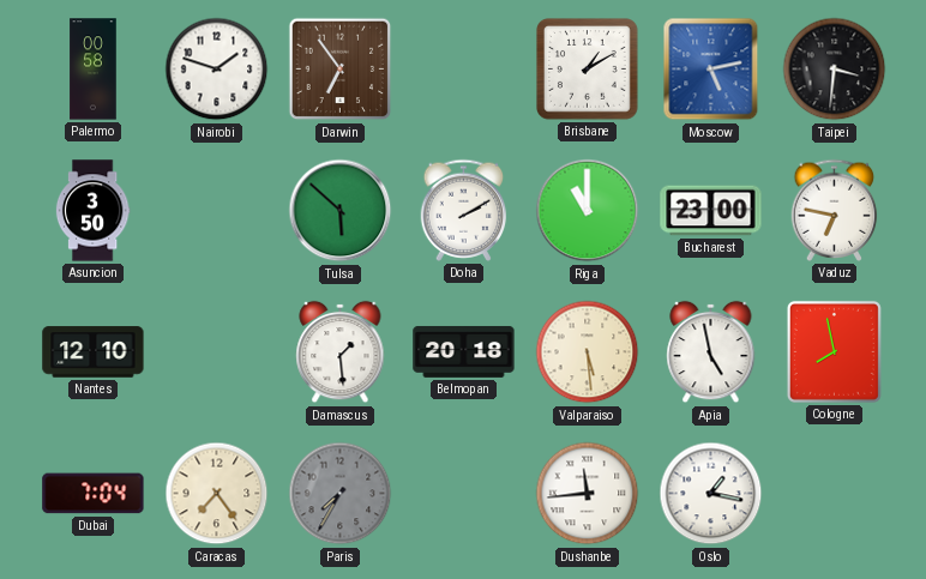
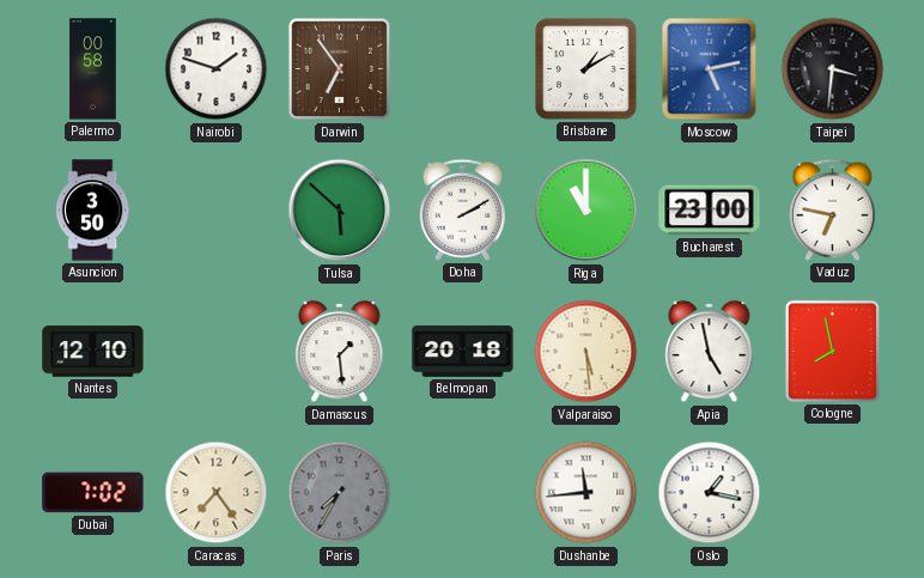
Dubai: 7:04 -> 7:02 (93, 493)
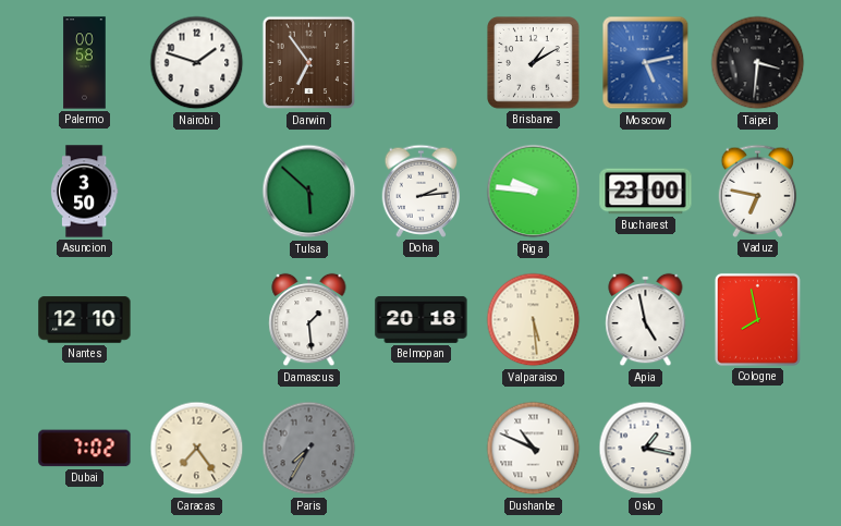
Doha: 2:10 -> 2:14 (422, 191)
Riga: 11:00 -> 9:46 (534, 192)
Dushanbe: 11:44 -> 10:49 (534, 449)
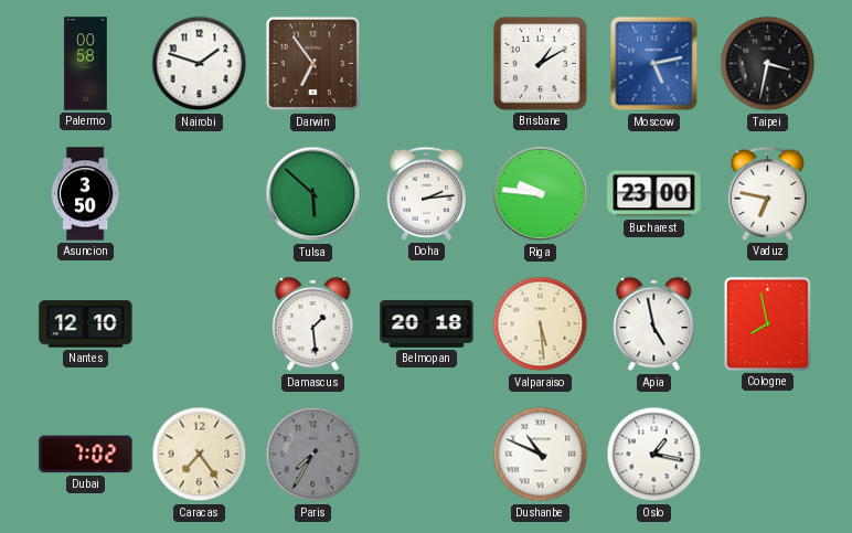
Taipei: 3:31 -> 3:32 (768, 64)
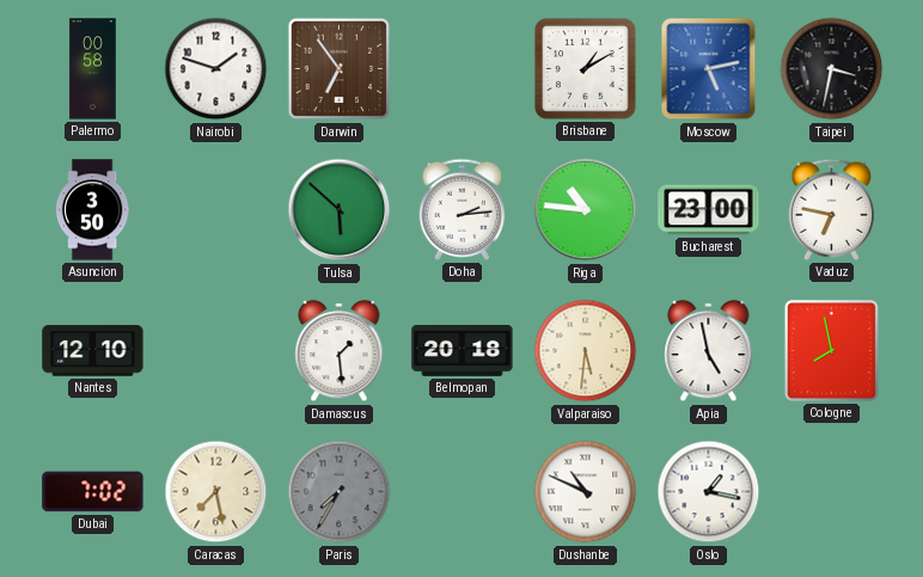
Riga: 9:46 -> 10:46 (586, 210)
Valparaiso: 5:29 -> 5:31 (586, 351)
Caracas: 7:24 -> 7:28 (216, 492)
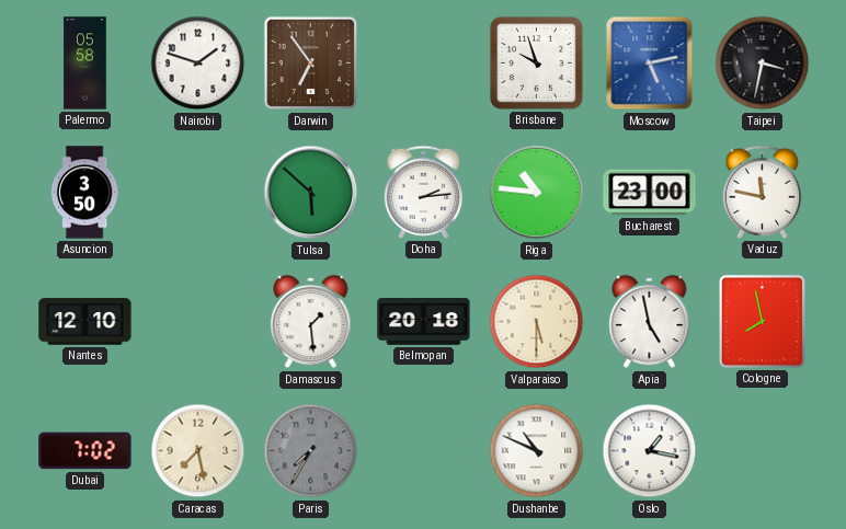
Palermo: 00:58 -> 05:58 (85, 64)
Brisbane: 1:10 -> 9:57 (537, 64)
Vaduz: 6:47 -> 11:47 (763, 192)
Valparaiso: 5:31 -> 5:30 (537, 322)
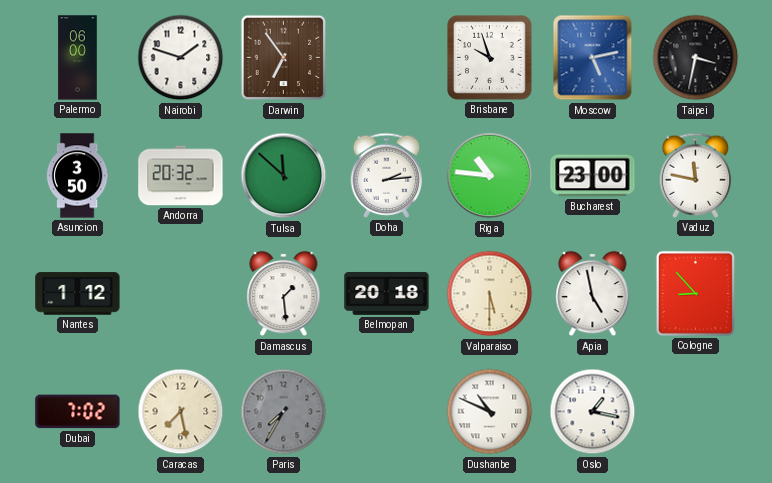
Palermo: 05:58 -> 06:00 (78, 58)
Andorra: none -> 20:32 (181, 176)
Tulsa: 5:52 -> 11:52 (284, 176)
Nantes: 12:10 -> 1:12 (78, 294)
Cologne: 7:58 -> 8:53 (695, 293)
